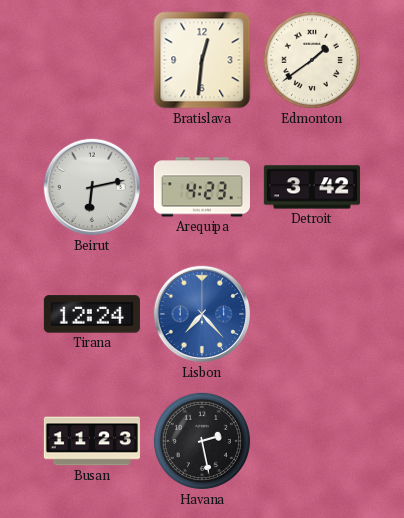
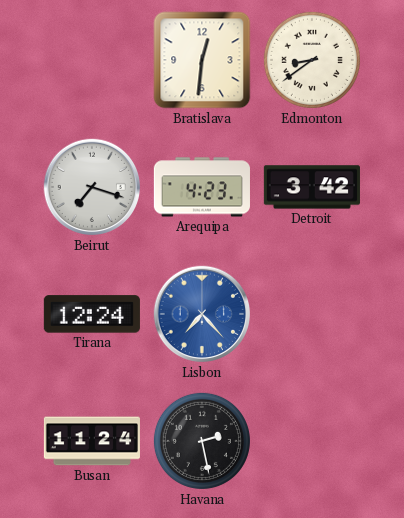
Edmonton: 1:39 -> 8:39 (312, 60)
Beirut: 6:13 -> 7:18 (92, 187)
Busan: 11:23 -> 11:24 (92, 441)
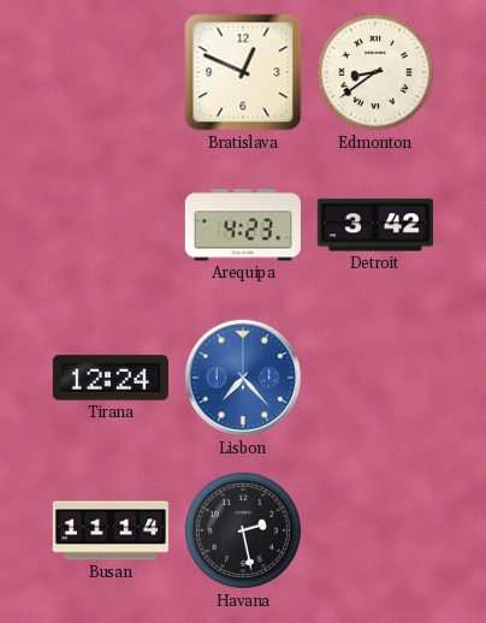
Bratislava: 12:31 -> 12:49 (243, 72)
Beirut: 7:18 -> none (92, 187)
Busan: 11:24 -> 11:14 (111, 530)
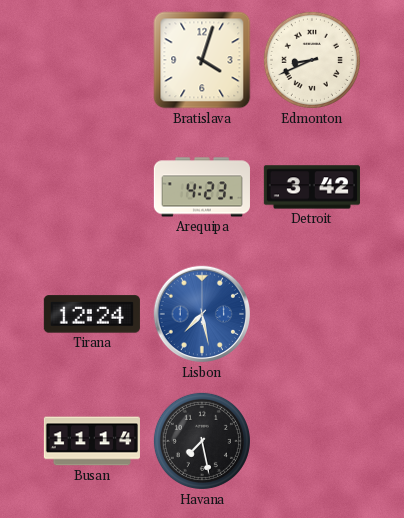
Bratislava: 12:49 -> 4:03 (202, 60)
Edmonton: 8:39 -> 8:41 (312, 60)
Lisbon: 7:23 -> 7:28 (202, 314)
Havana: 2:28 -> 7:28 (202, 441)
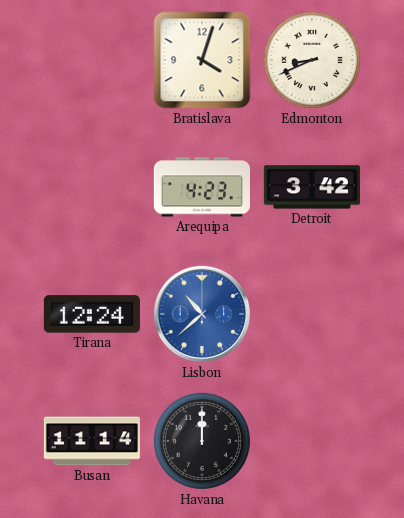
Lisbon: 7:28 -> 10:38 (202, 314)
Havana: 7:28 -> 12:00 (202, 441)
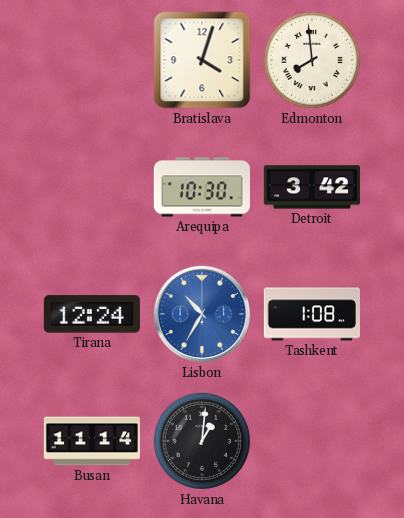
Edmonton: 8:41 -> 7:59 (312, 60)
Arequipa: 4:23 -> 10:30 (202, 187)
Lisbon: 10:38 -> 10:35 (202, 314)
Tashkent: none -> 1:08 (312, 314)
Havana: 12:00 -> 1:01 (202, 441)
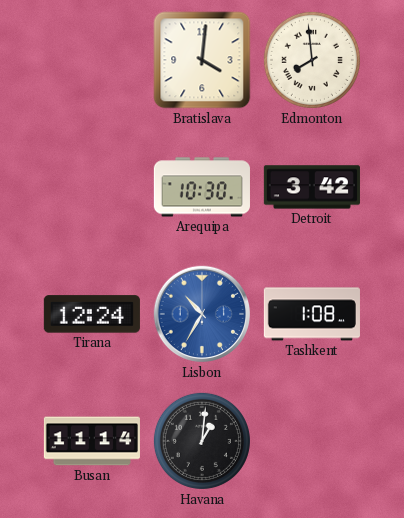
Bratislava: 4:03 -> 4:01 (202, 60)
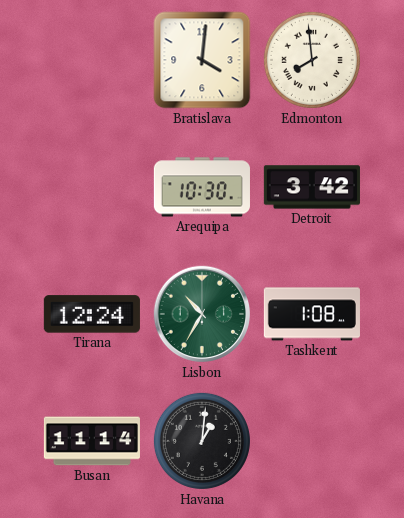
Lisbon dial: blue -> green (202, 314)
